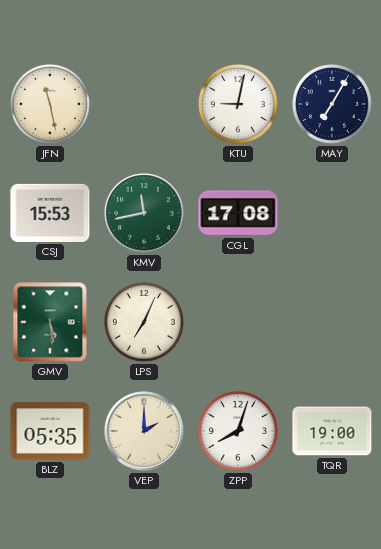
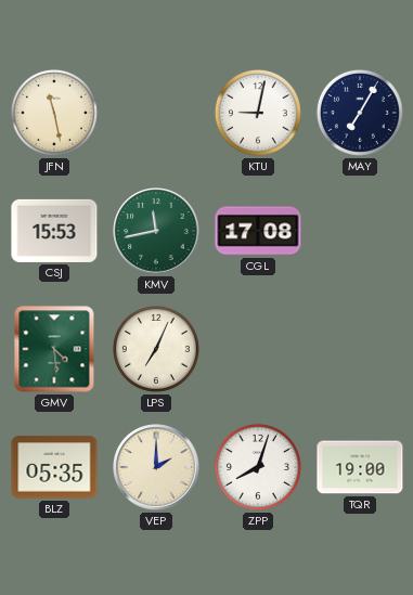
GMV: 5:29 -> 4:29 (54, 349)
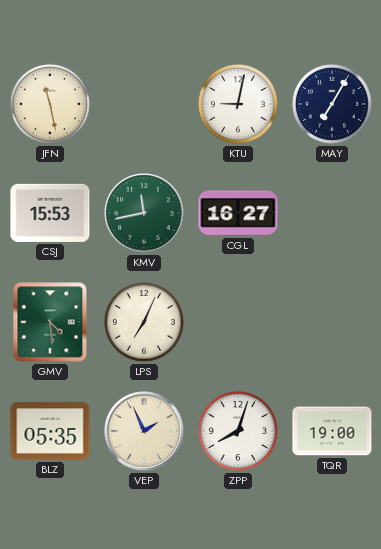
CGL: 17:08 -> 16:27 (238, 213)
VEP: 2:00 -> 1:56 (144, 431)
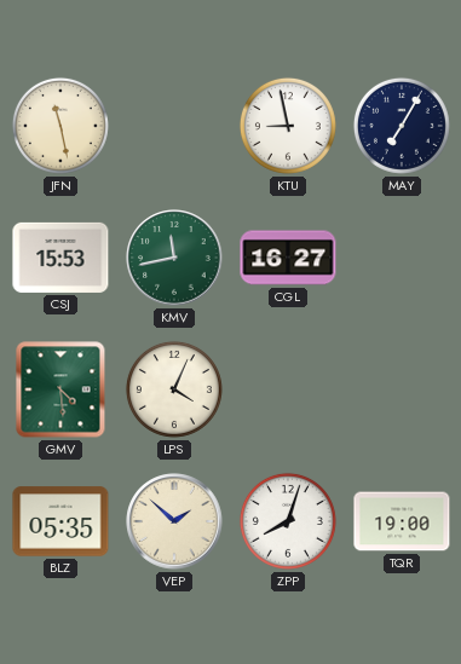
KTU: 9:02 -> 8:58 (288, 126)
LPS: 7:04 -> 4:04 (174, 389)
VEP: 1:56 -> 1:52 (174, 521)
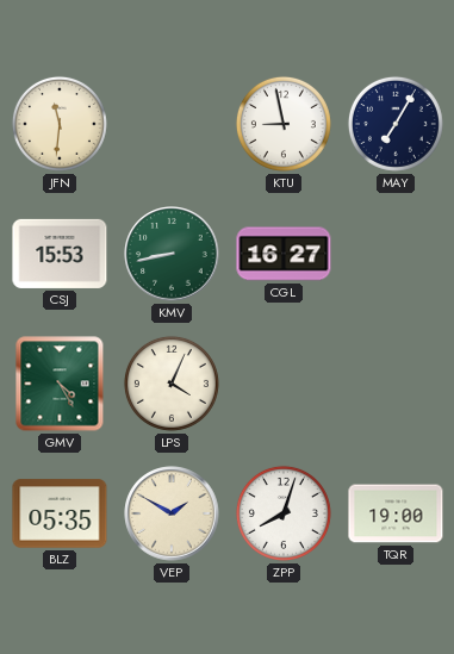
JFN: 11:28 -> 11:31 (60, 124)
KMV: 11:43 -> 8:43 (172, 254)
GMV: 4:29 -> 4:25 (60, 384)
VEP: 1:52 -> 1:50 (172, 513)
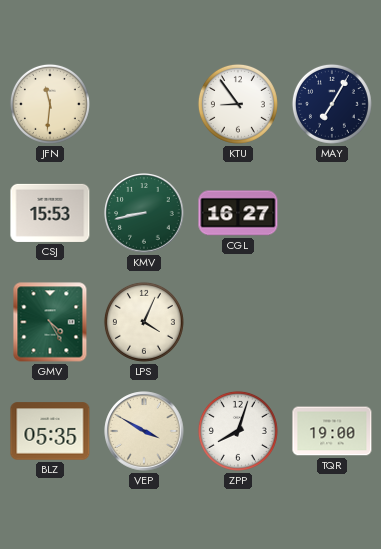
KTU: 8:58 -> 8:54 (238, 104)
VEP: 1:50 -> 3:50 (144, 431)
